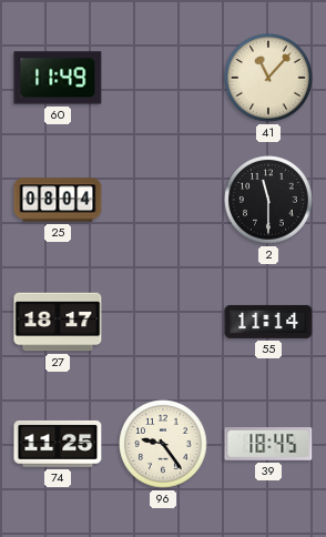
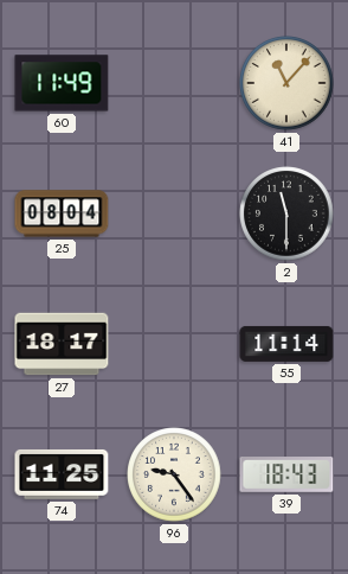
39: 18:45 -> 18:43 (286, 476)
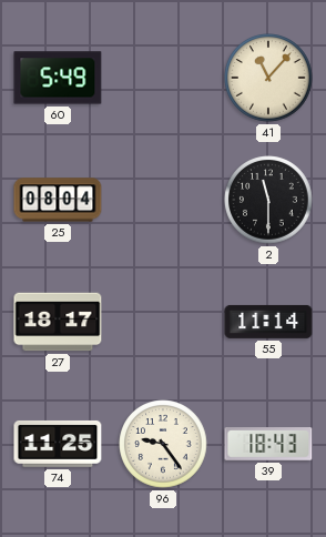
60: 11:49 -> 5:49 (58, 78)
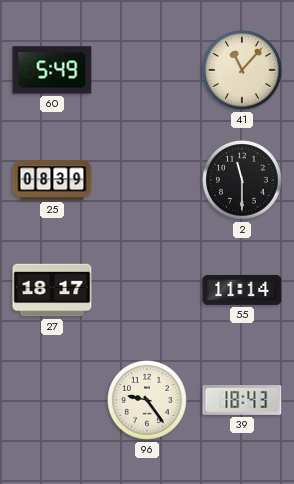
25: 08:04 -> 08:39 (52, 180)
74: 11:25 -> none (58, 444)
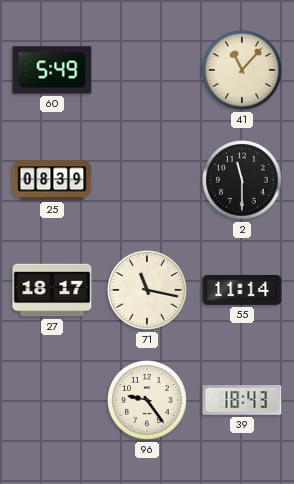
71: none -> 11:17 (147, 290)
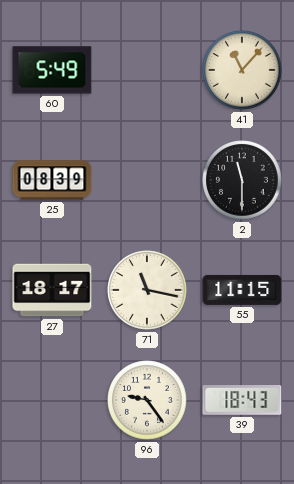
55: 11:14 -> 11:15 (242, 290)
